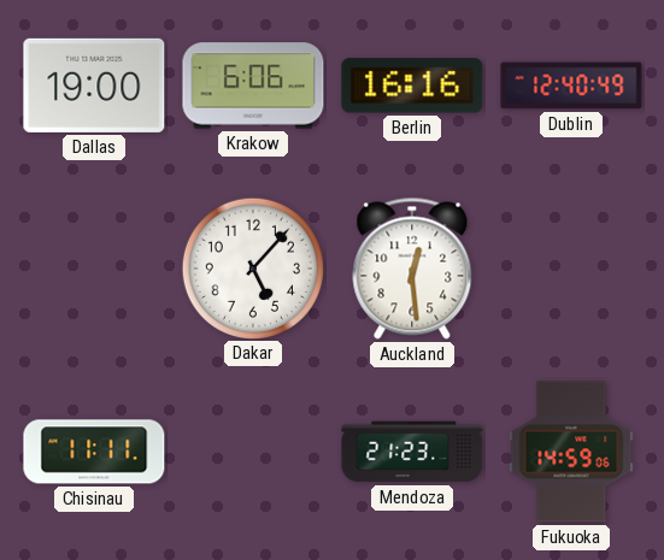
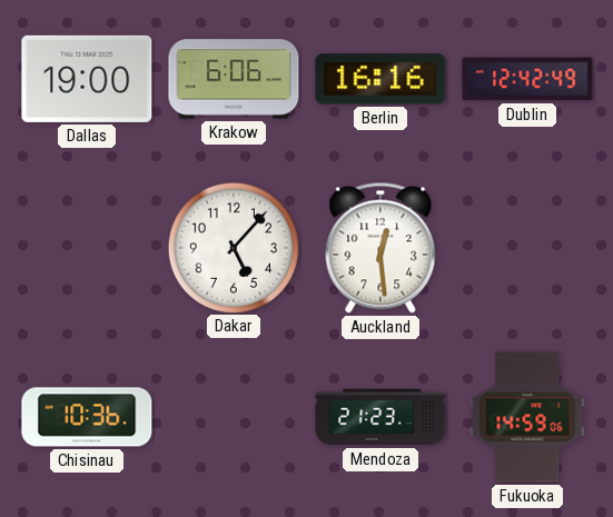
Dublin: 12:40 -> 12:42 (527, 79)
Chisinau: 11:11 -> 10:36 (87, 417)
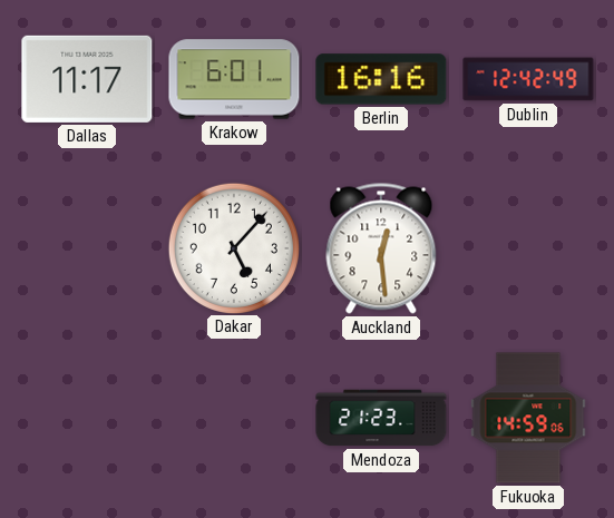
Dallas: 19:00 -> 11:17 (87, 79)
Krakow: 6:06 -> 6:01 (234, 79)
Chisinau: 10:36 -> none (87, 417)
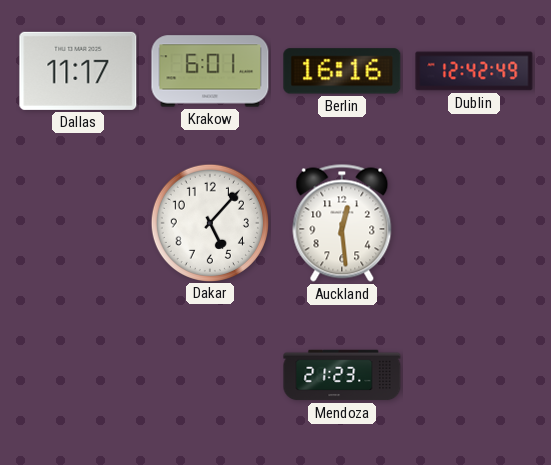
Fukuoka: 14:59 -> none (528, 418)
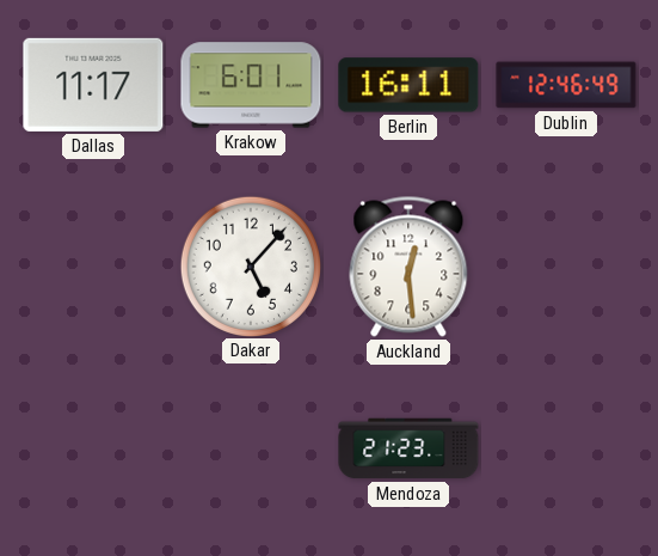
Berlin: 16:16 -> 16:11 (408, 85)
Dublin: 12:42 -> 12:46 (566, 85)
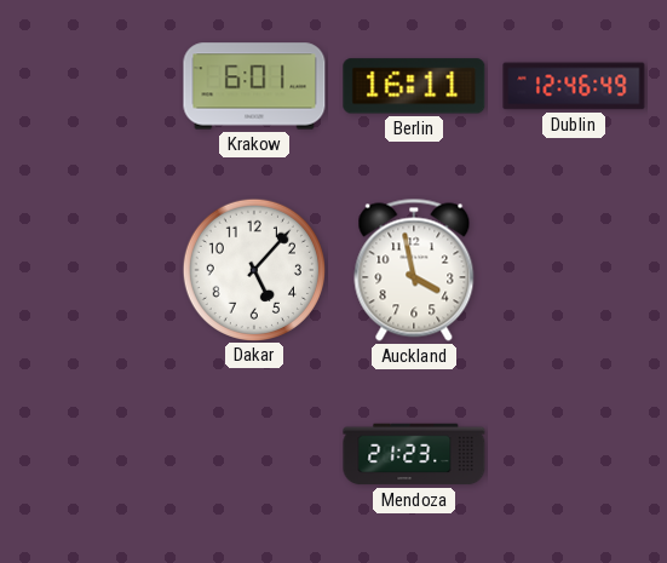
Dallas: 11:17 -> none (93, 85)
Auckland: 12:29 -> 3:58 (414, 270)
